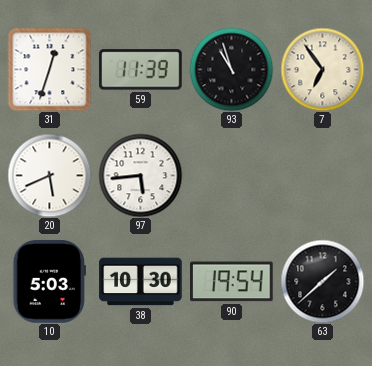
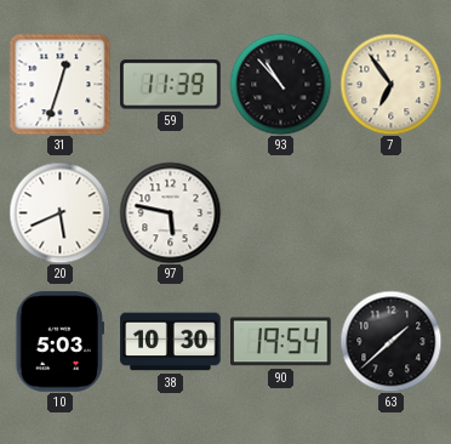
93: 10:57 -> 10:53 (280, 84)
97: 5:44 -> 5:47 (170, 212)
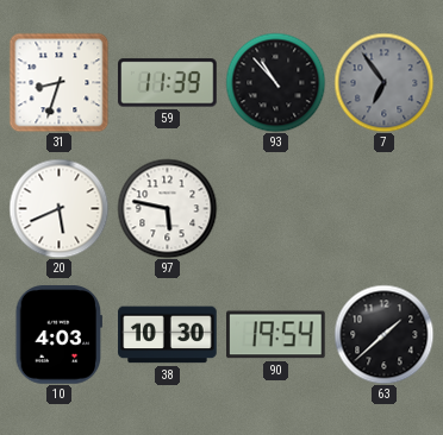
31: 12:33 -> 8:33 (58, 82)
7 dial: cream -> grey (383, 82)
10: 5:03 -> 4:03 (58, 335)
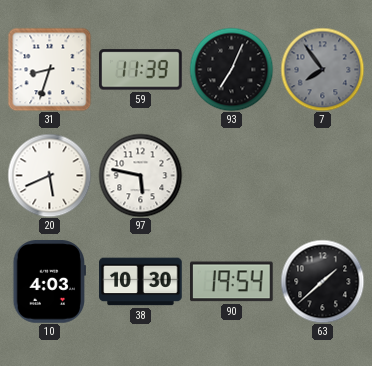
93: 10:53 -> 7:04 (231, 69)
7: 6:54 -> 7:54 (322, 69)
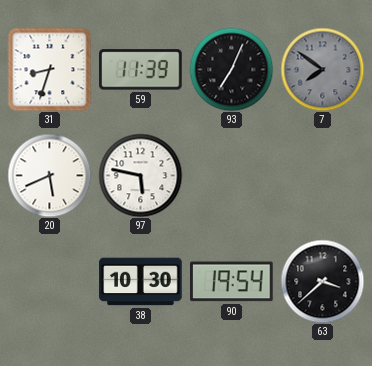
7: 7:54 -> 7:51 (322, 69)
10: 4:03 -> none (49, 282)
63: 1:38 -> 3:38 (322, 281)
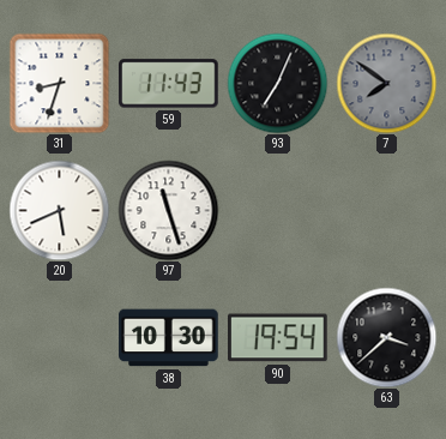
59: 11:39 -> 11:43 (169, 84)
97: 5:47 -> 11:27 (168, 210)
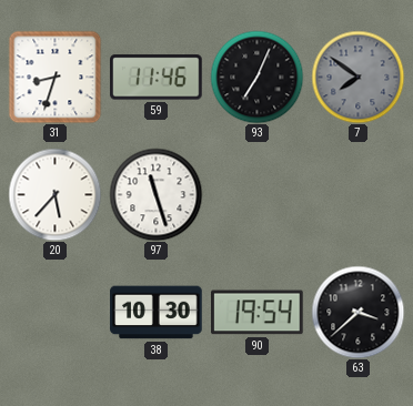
59: 11:43 -> 11:46 (157, 78)
20: 5:41 -> 5:37 (54, 194)
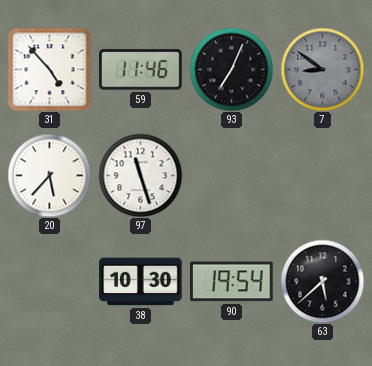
31: 8:33 -> 4:53 (49, 69)
7: 7:51 -> 8:51 (322, 69)
63: 3:38 -> 5:38 (322, 281)
